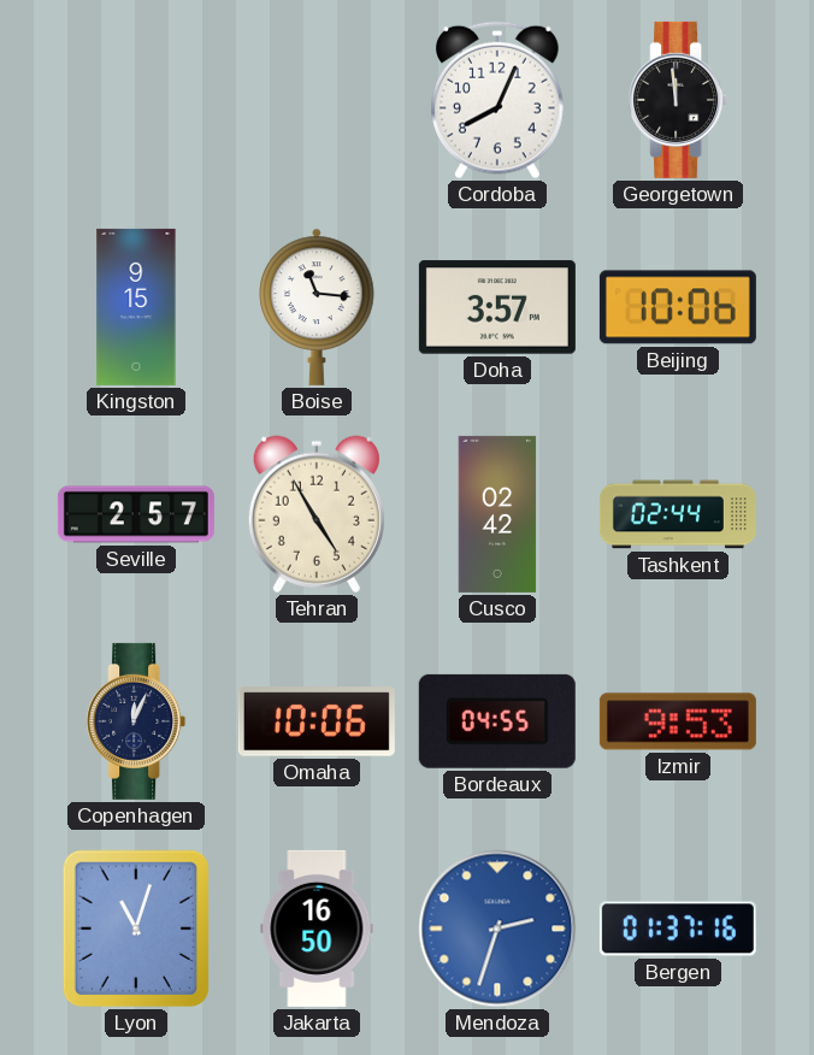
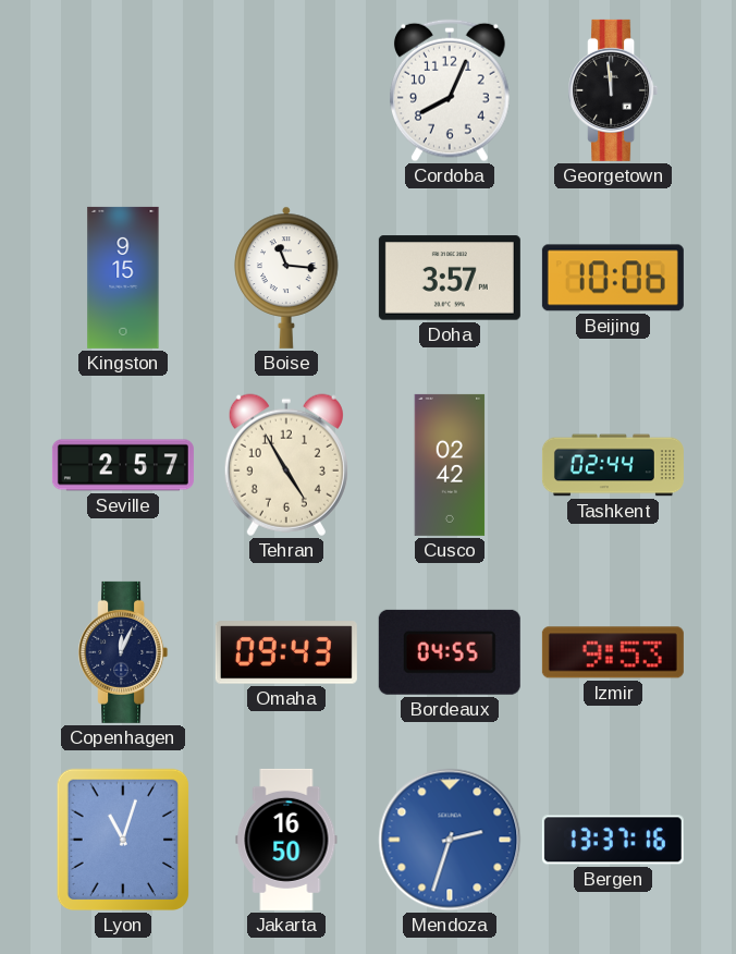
Omaha: 10:06 -> 09:43 (286, 652)
Bergen: 01:37 -> 13:37 (613, 840)
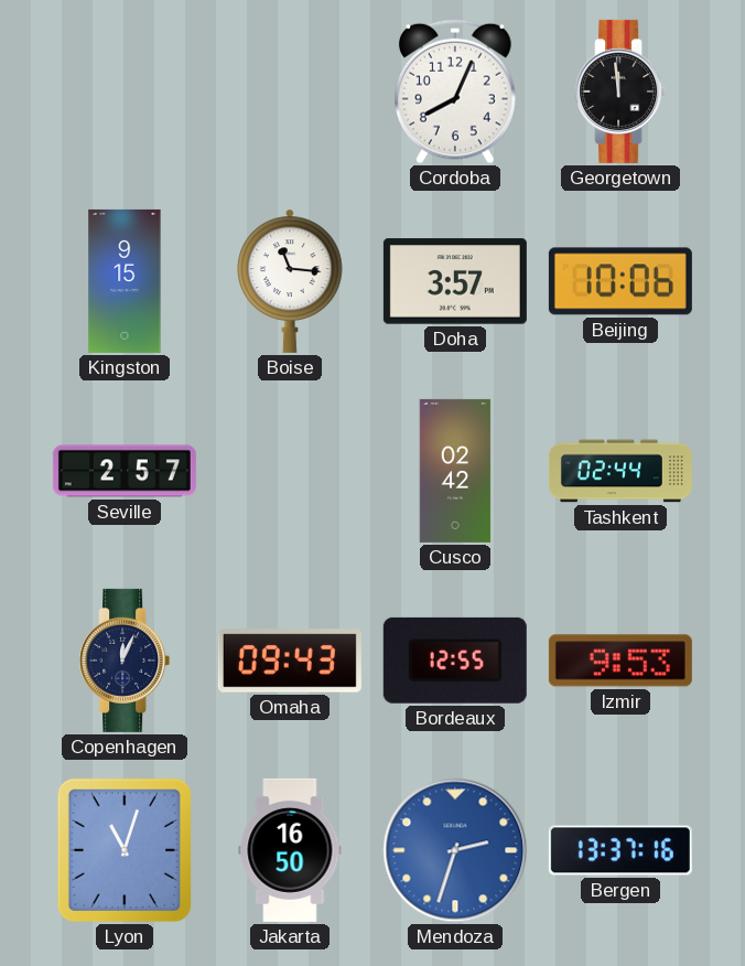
Tehran: 4:55 -> none (286, 465)
Bordeaux: 04:55 -> 12:55 (455, 661)
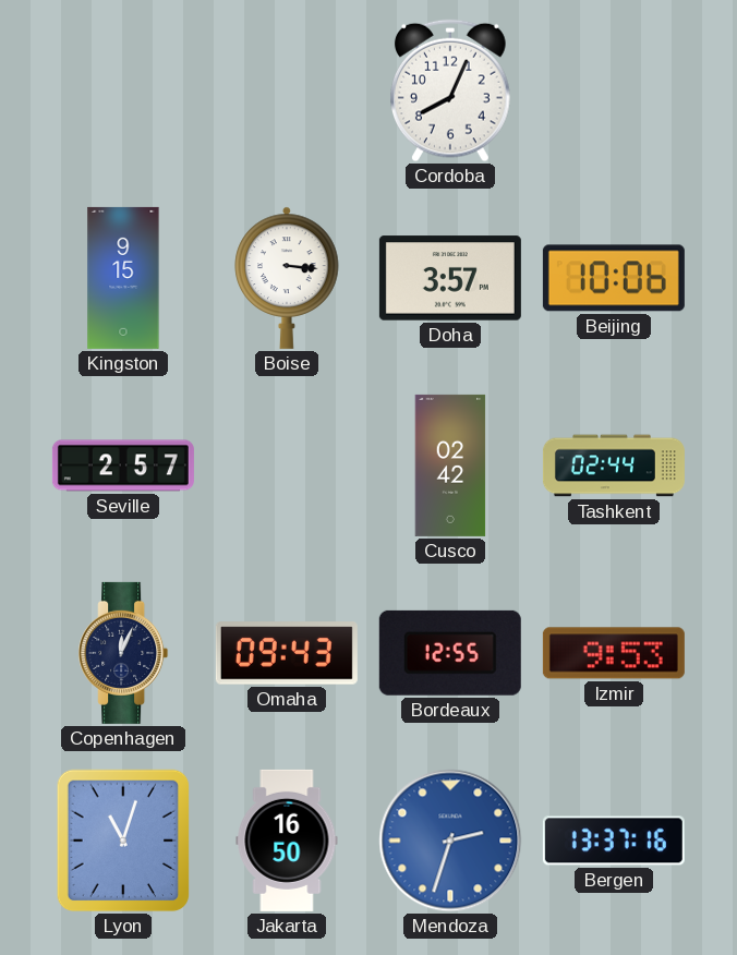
Georgetown: 11:59 -> none (620, 92)
Boise: 11:16 -> 3:16 (287, 278)
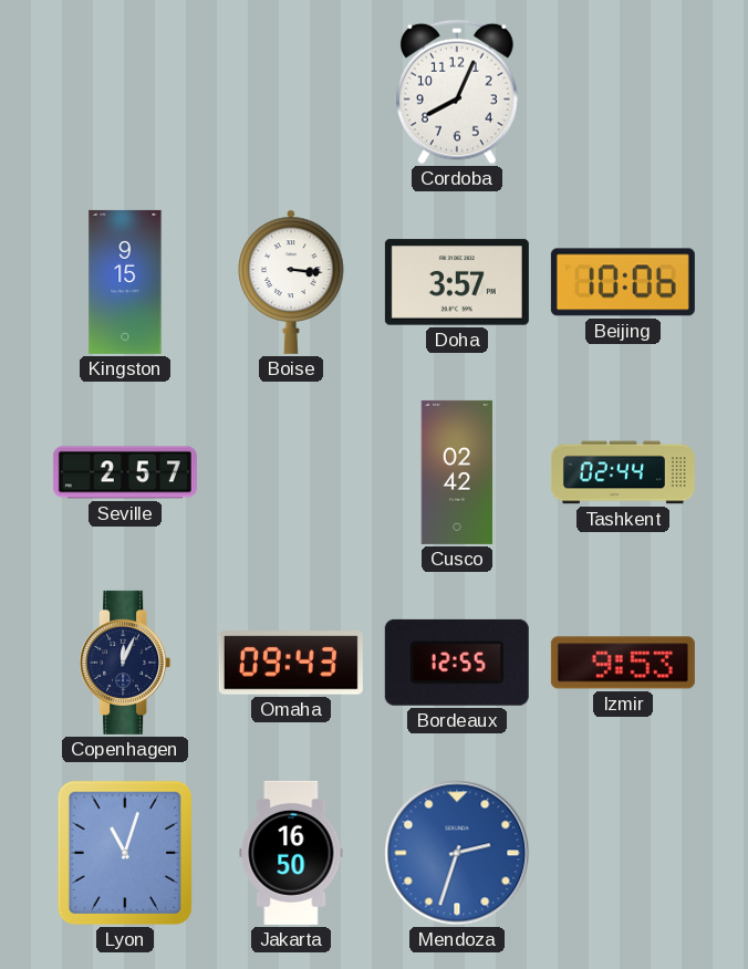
Bergen: 13:37 -> none (614, 841)
